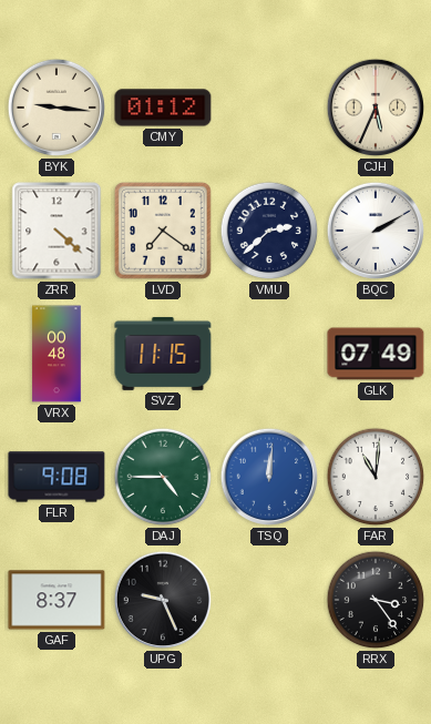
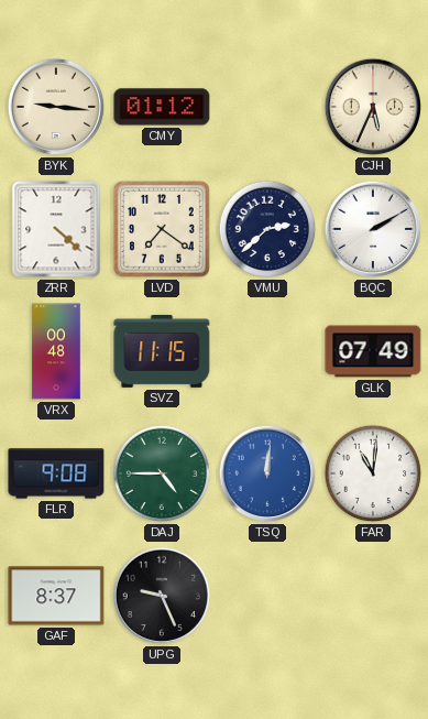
RRX: 3:24 -> none (376, 600)
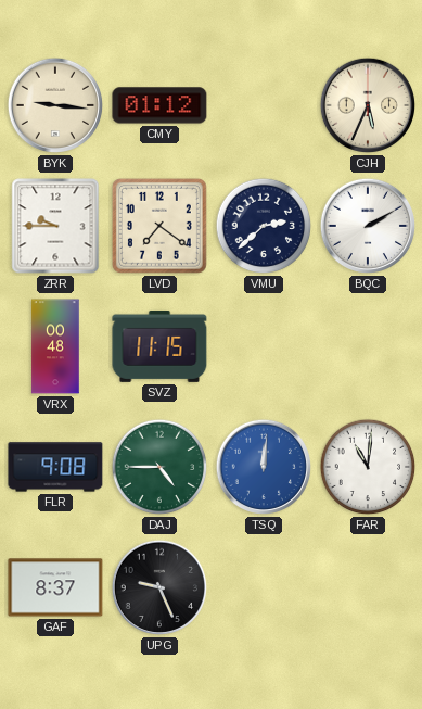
ZRR: 4:22 -> 9:45 (55, 226)
GLK: 07:49 -> none (373, 351)
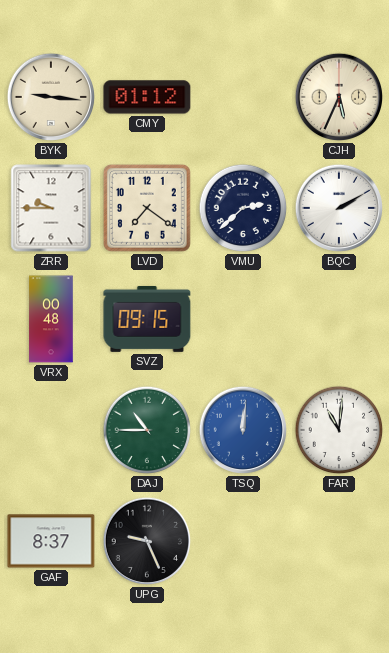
SVZ: 11:15 -> 09:15 (147, 319)
FLR: 9:08 -> none (55, 467)
DAJ: 4:45 -> 10:45 (147, 430)
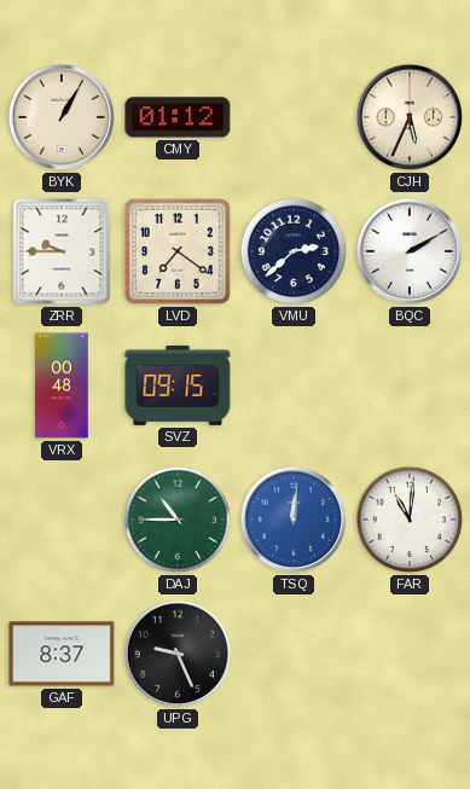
BYK: 9:16 -> 1:05 (62, 117)
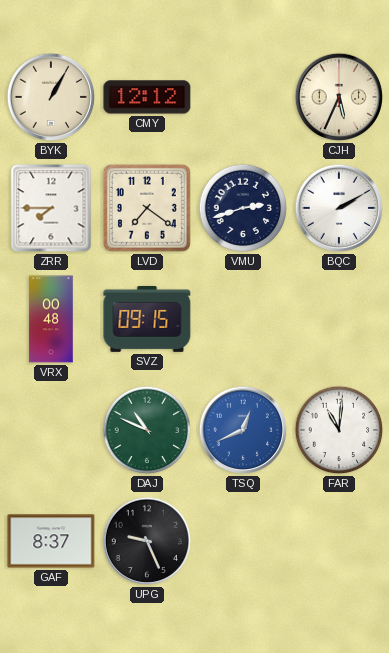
CMY: 01:12 -> 12:12 (147, 97)
ZRR: 9:45 -> 7:45 (51, 208)
VMU: 2:38 -> 2:42 (243, 208)
DAJ: 10:45 -> 10:49 (147, 430)
TSQ: 12:01 -> 12:41 (243, 430)
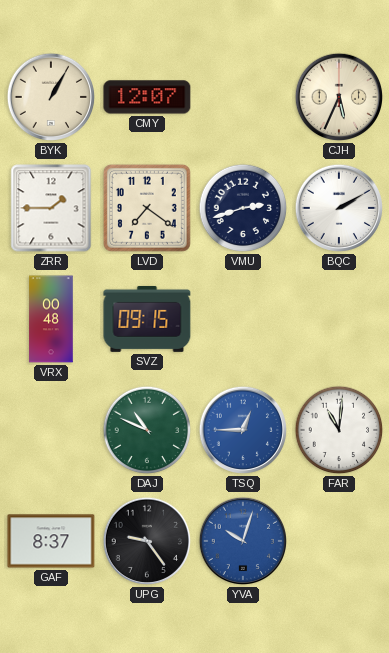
CMY: 12:12 -> 12:07 (147, 97)
ZRR: 7:45 -> 1:45 (51, 208)
TSQ: 12:41 -> 12:45 (243, 430)
UPG: 9:26 -> 9:24 (147, 541)
YVA: none -> 10:03 (243, 541)
